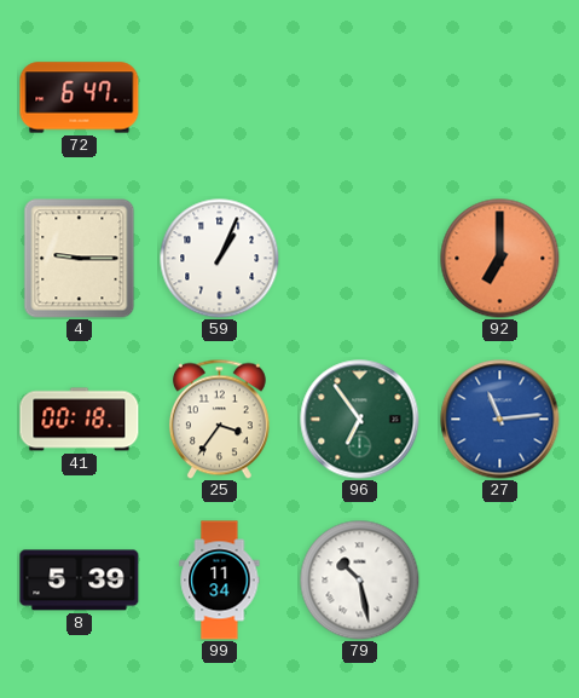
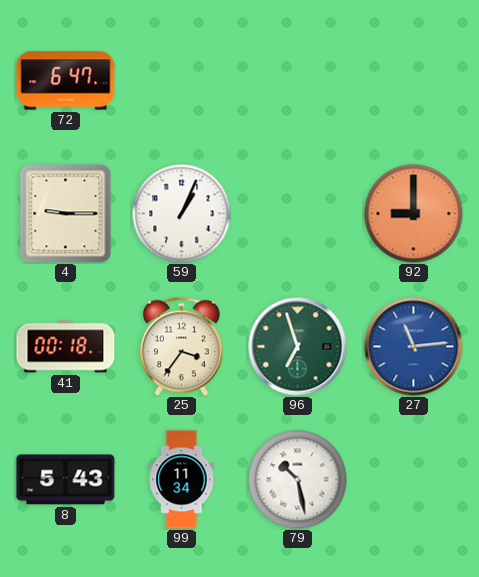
92: 7:00 -> 9:00 (414, 214)
96: 6:54 -> 6:57 (298, 347)
8: 5:39 -> 5:43 (66, 480)
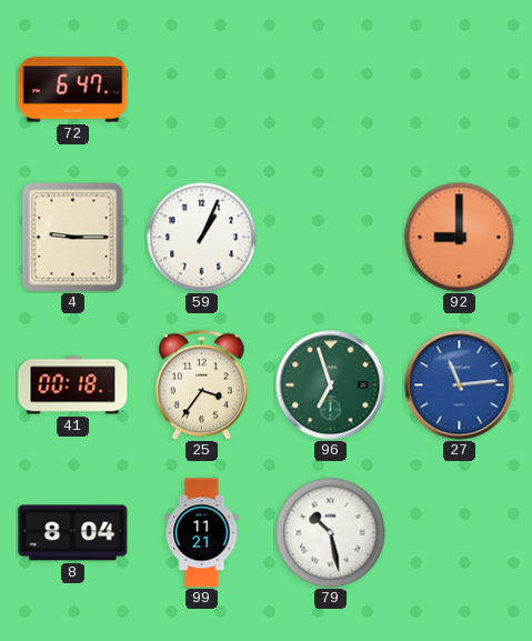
8: 5:43 -> 8:04 (73, 533)
99: 11:34 -> 11:21 (202, 533)
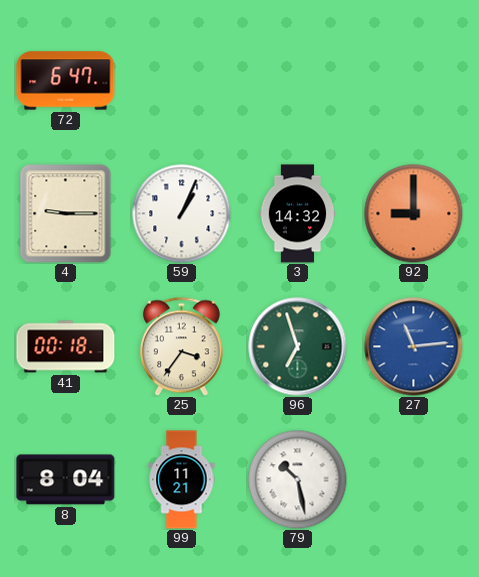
3: none -> 14:32 (298, 214)
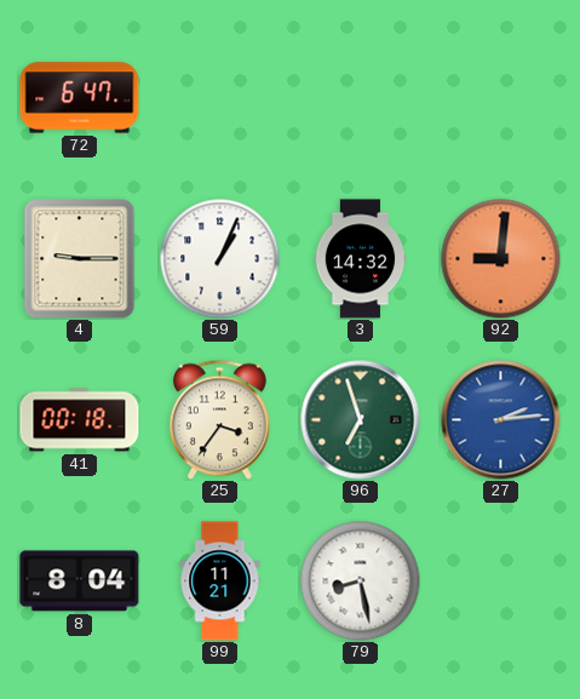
92: 9:00 -> 9:01 (501, 259)
27: 11:14 -> 2:14 (501, 420)
79: 10:28 -> 8:28 (361, 581)
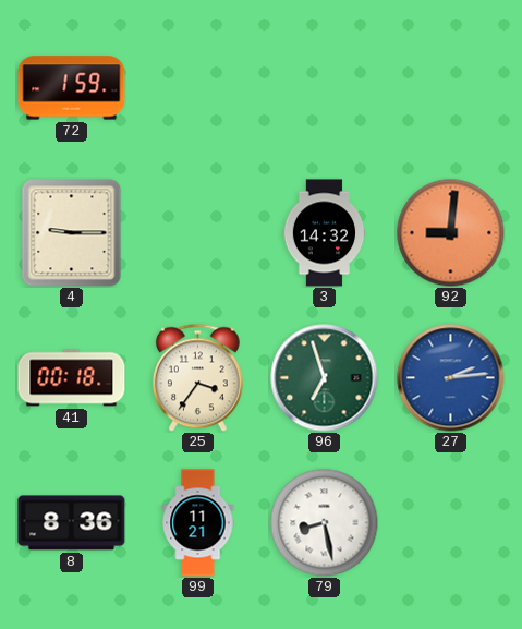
72: 6:47 -> 1:59 (72, 88)
59: 1:04 -> none (220, 259)
8: 8:04 -> 8:36 (72, 523)
